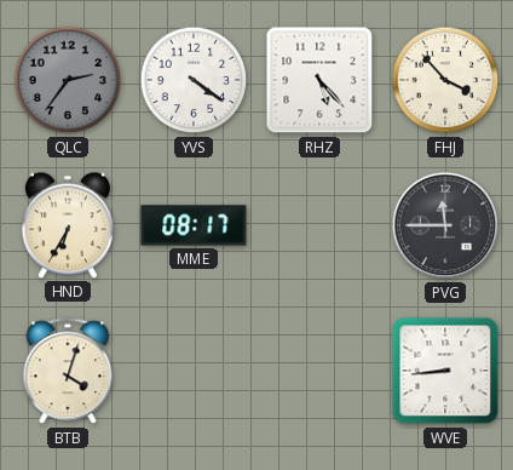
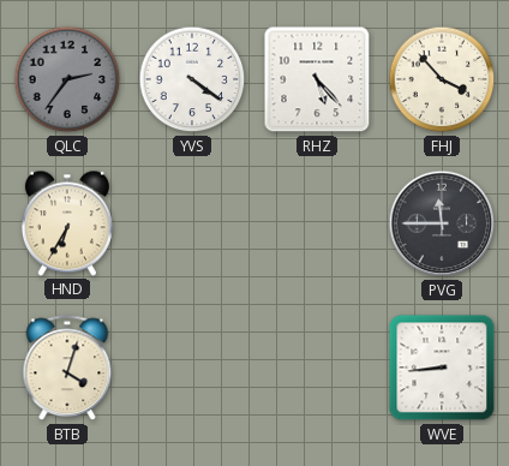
MME: 08:17 -> none (194, 225)
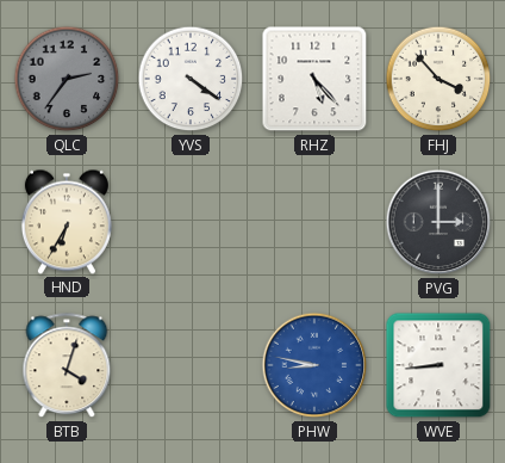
PVG: 11:45 -> 3:00 (438, 222)
PHW: none -> 8:47 (314, 365)
